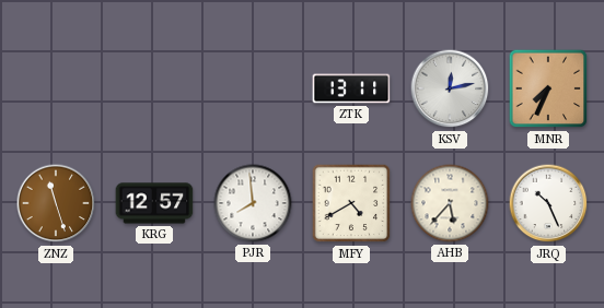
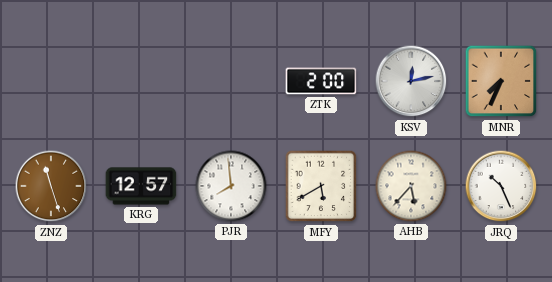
ZTK: 13:11 -> 2:00 (321, 81)
MFY: 4:40 -> 5:40 (321, 186)
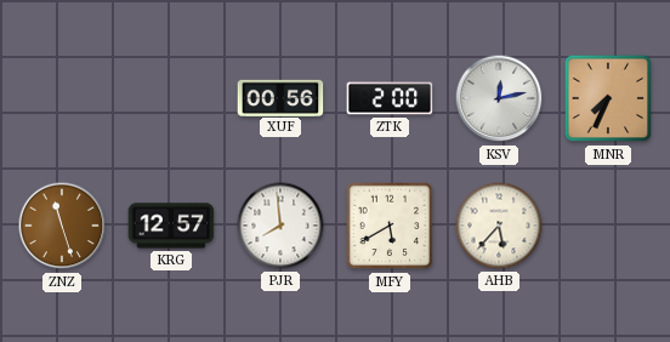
XUF: none -> 00:56 (280, 97)
JRQ: 10:26 -> none (501, 186)
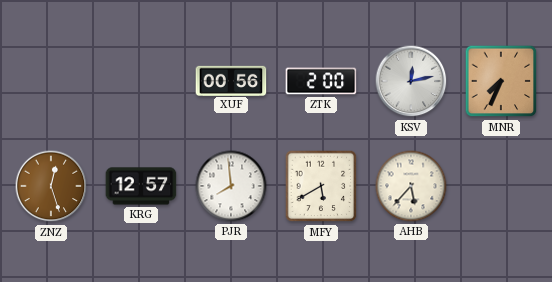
ZNZ: 11:27 -> 12:27 (51, 186)
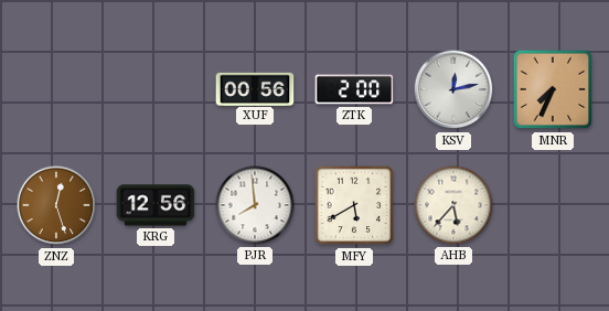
KRG: 12:57 -> 12:56 (156, 205)
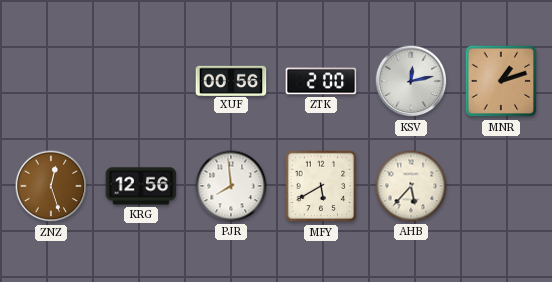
MNR: 7:34 -> 1:12 (501, 81)
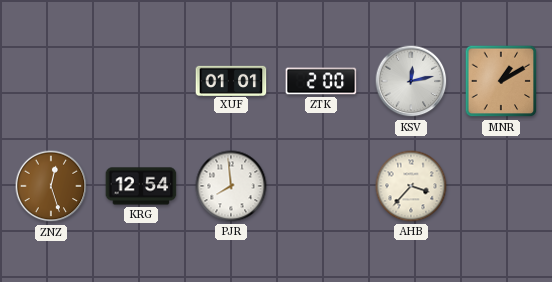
XUF: 00:56 -> 01:01 (231, 80)
MNR: 1:12 -> 1:10 (501, 81)
KRG: 12:56 -> 12:54 (141, 186)
MFY: 5:40 -> none (321, 186)
AHB: 5:37 -> 3:37 (411, 186)
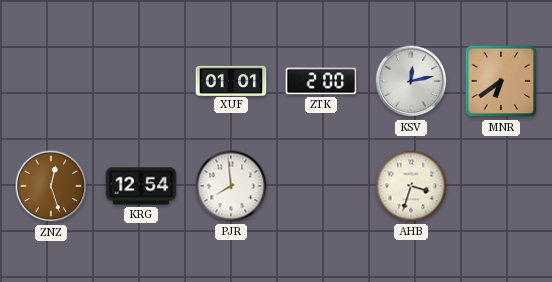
MNR: 1:10 -> 6:39 (501, 81)
AHB: 3:37 -> 3:33 (411, 186)
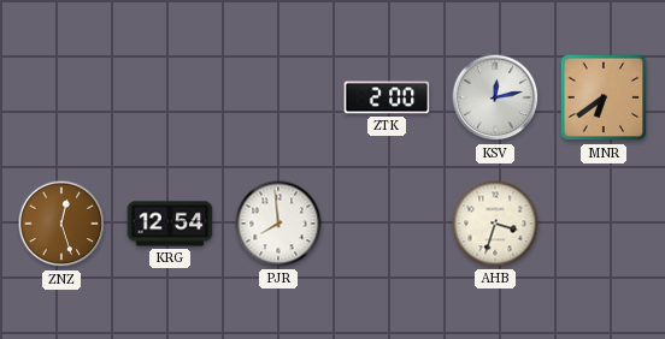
XUF: 01:01 -> none (231, 80)
